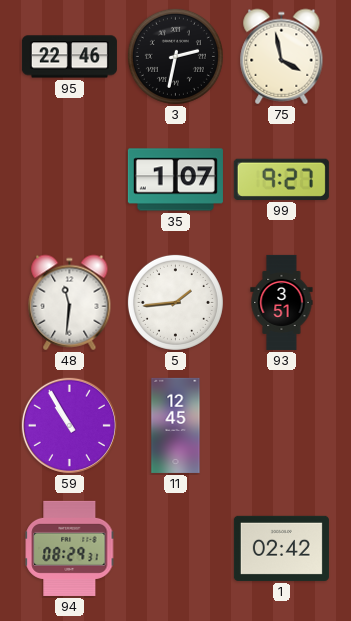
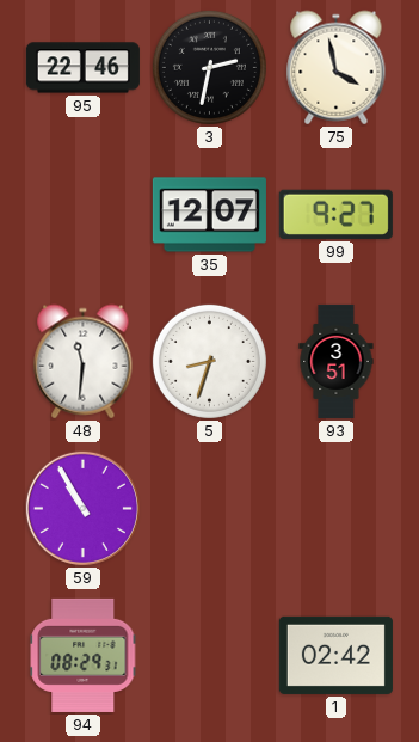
35: 1:07 -> 12:07 (209, 215)
5: 1:44 -> 8:33 (209, 361)
11: 12:45 -> none (176, 425)
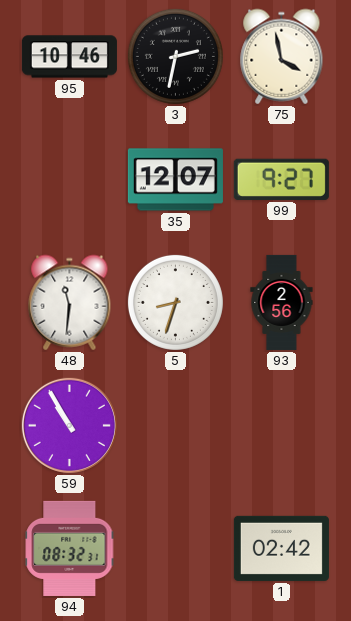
95: 22:46 -> 10:46 (69, 57)
93: 3:51 -> 2:56 (282, 302)
94: 08:29 -> 08:32 (70, 548)
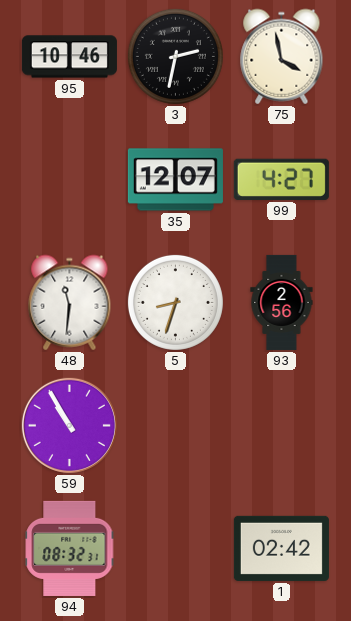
99: 9:27 -> 4:27 (281, 179)
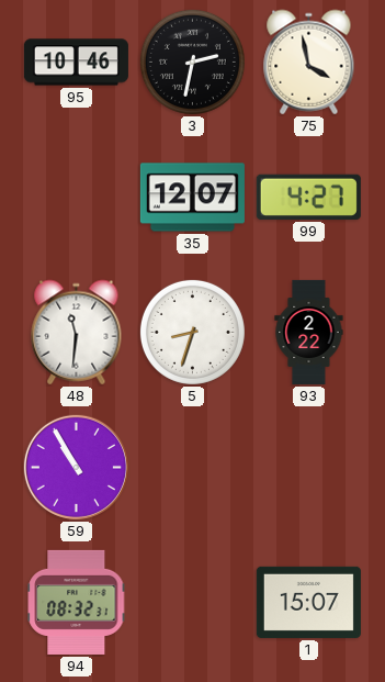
93: 2:56 -> 2:22 (309, 332)
1: 02:42 -> 15:07 (308, 602)
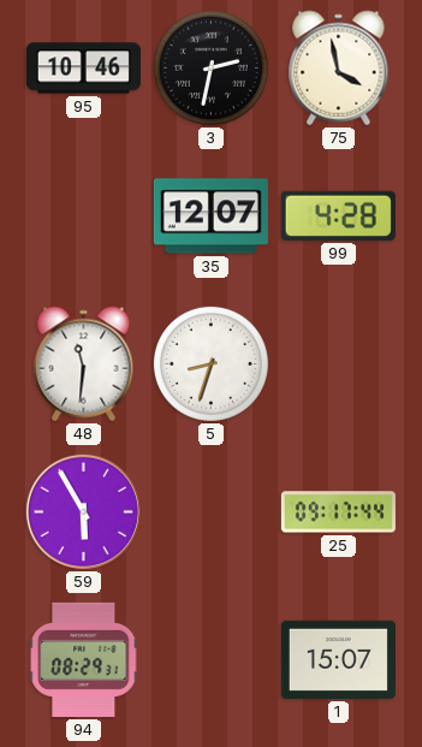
99: 4:27 -> 4:28 (338, 215)
93: 2:22 -> none (309, 332)
59: 10:55 -> 5:55 (83, 511)
25: none -> 09:17 (338, 512)
94: 08:32 -> 08:29 (84, 659)
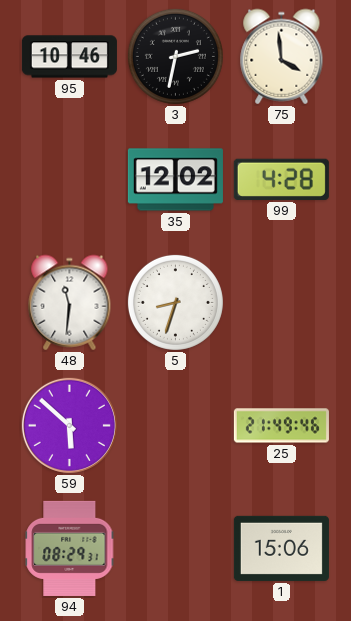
75: 3:58 -> 3:59 (282, 57)
35: 12:07 -> 12:02 (175, 180)
59: 5:55 -> 5:52 (69, 425)
25: 09:17 -> 21:49 (281, 426)
1: 15:07 -> 15:06 (281, 548)
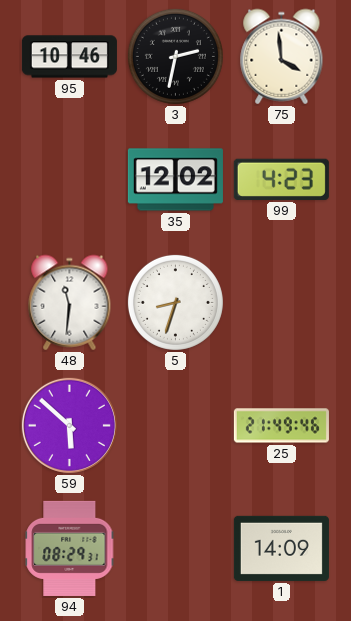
99: 4:28 -> 4:23 (281, 179)
1: 15:06 -> 14:09 (281, 548)
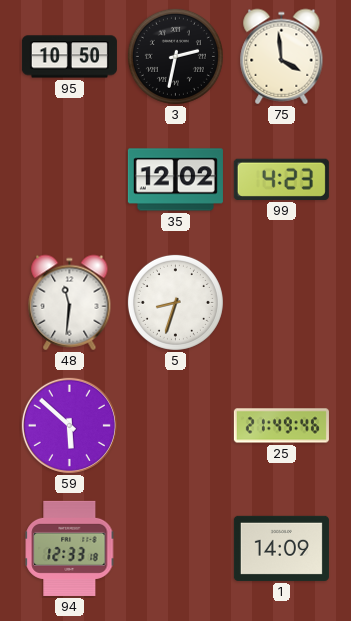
95: 10:46 -> 10:50 (69, 57)
94: 08:29 -> 12:33 (70, 548)
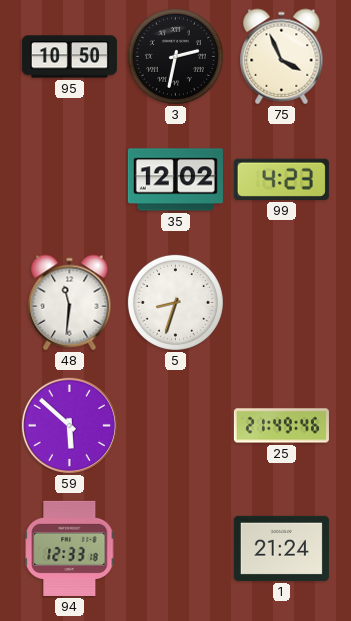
75: 3:59 -> 3:56 (282, 57)
1: 14:09 -> 21:24 (281, 548)
